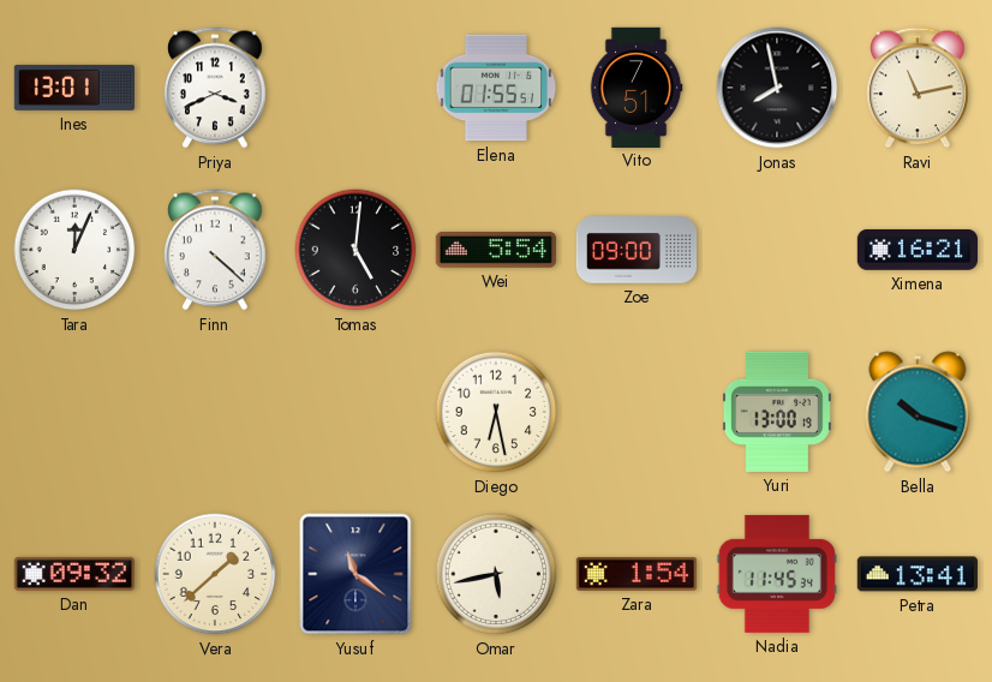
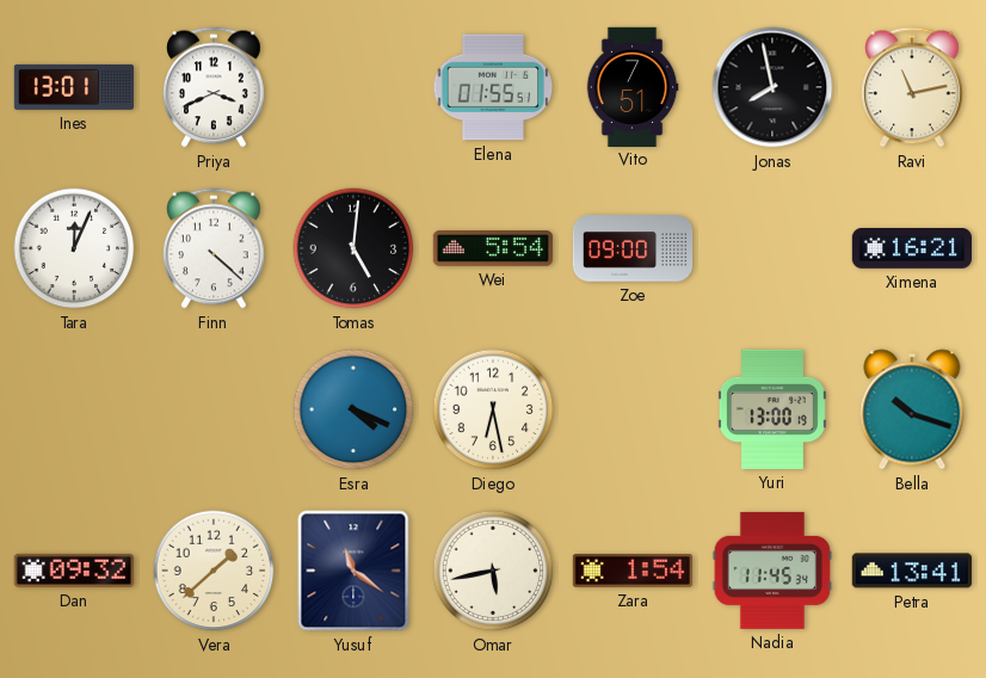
Esra: none -> 4:19 (353, 409)
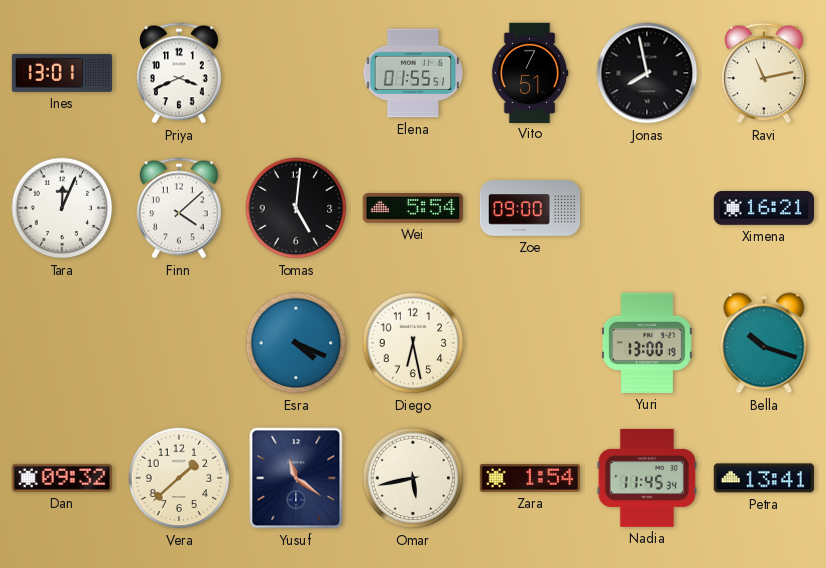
Finn: 4:22 -> 4:08 (180, 208)
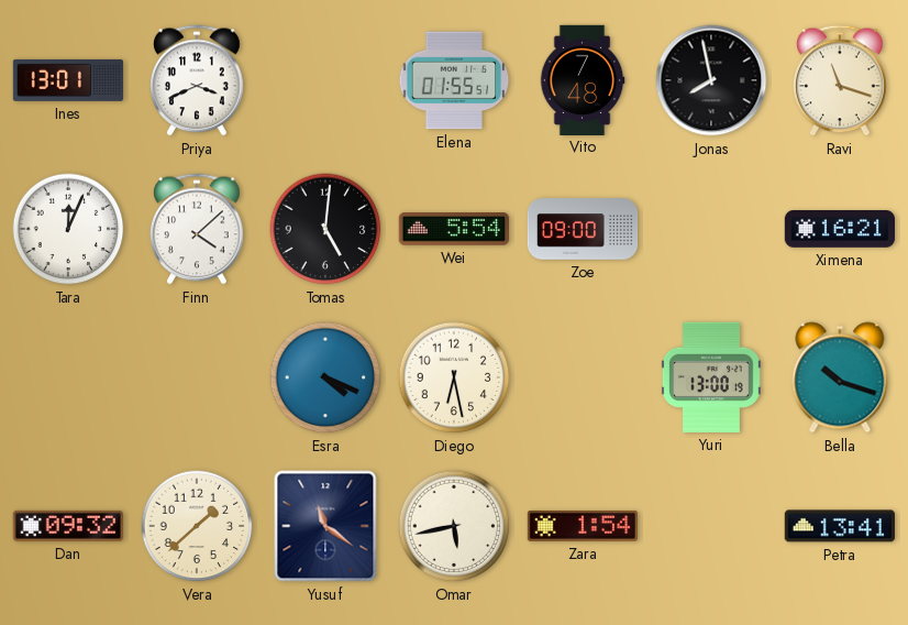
Vito: 7:51 -> 7:48 (583, 79)
Ravi: 11:13 -> 11:18 (841, 80)
Nadia: 11:45 -> none (647, 478)
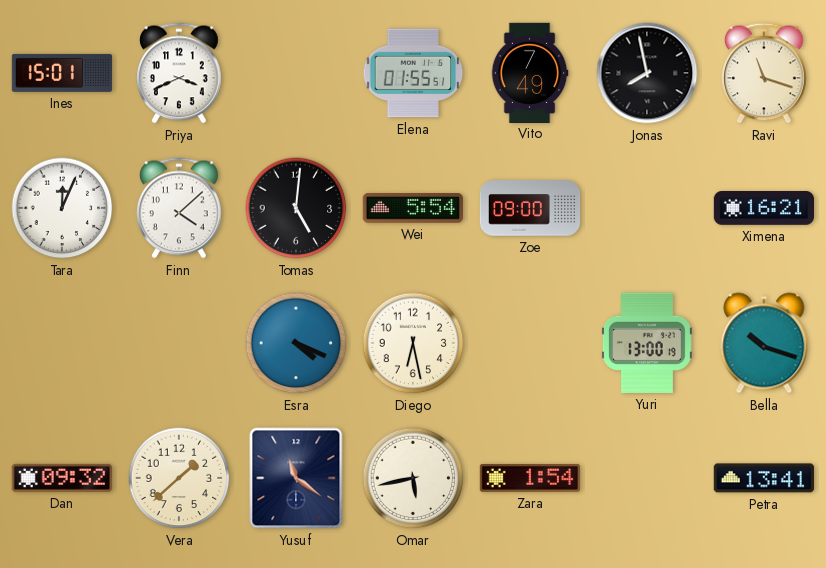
Ines: 13:01 -> 15:01 (61, 73)
Vito: 7:48 -> 7:49 (530, 72)
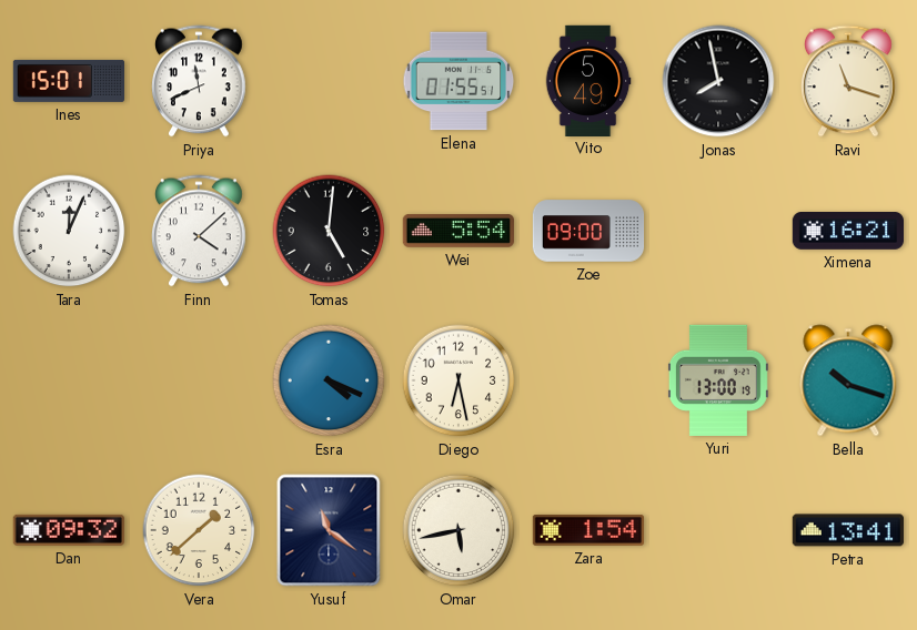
Priya: 3:41 -> 11:41 (200, 81)
Vito: 7:49 -> 5:49 (588, 80)
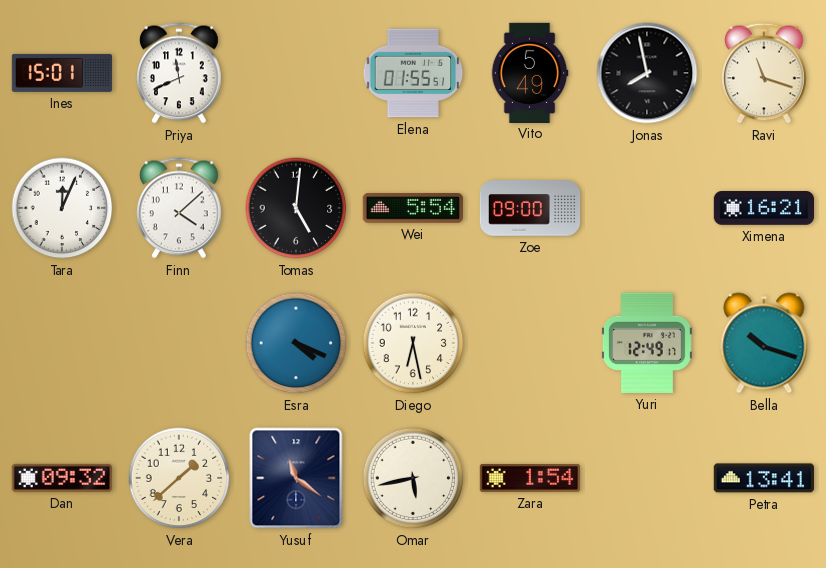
Yuri: 13:00 -> 12:49 (647, 343)
